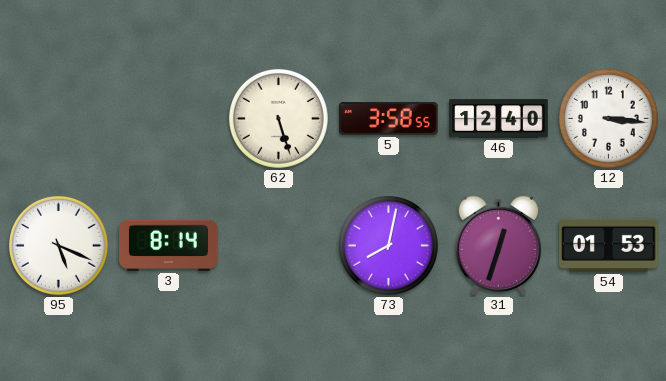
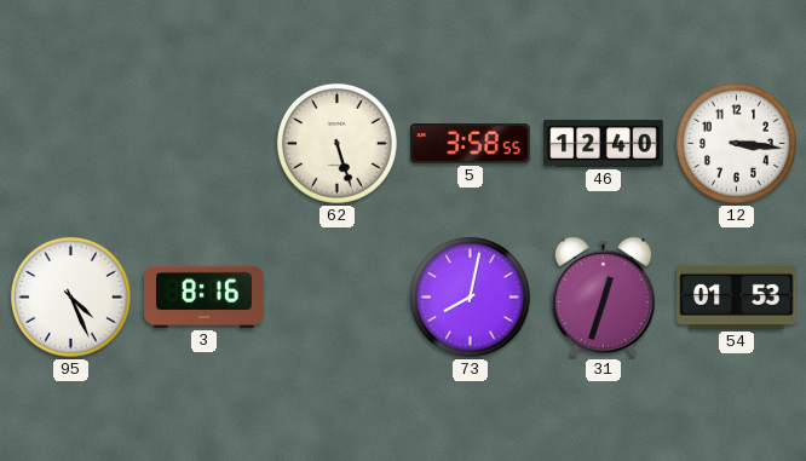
95: 5:19 -> 4:26 (70, 296)
3: 8:14 -> 8:16 (205, 296)
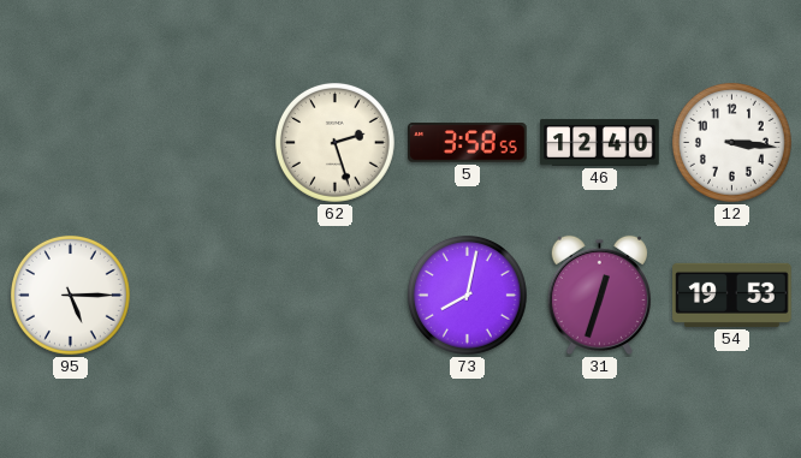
62: 5:27 -> 2:27 (334, 142)
95: 4:26 -> 5:15 (70, 295)
3: 8:16 -> none (205, 296)
54: 01:53 -> 19:53 (732, 295)
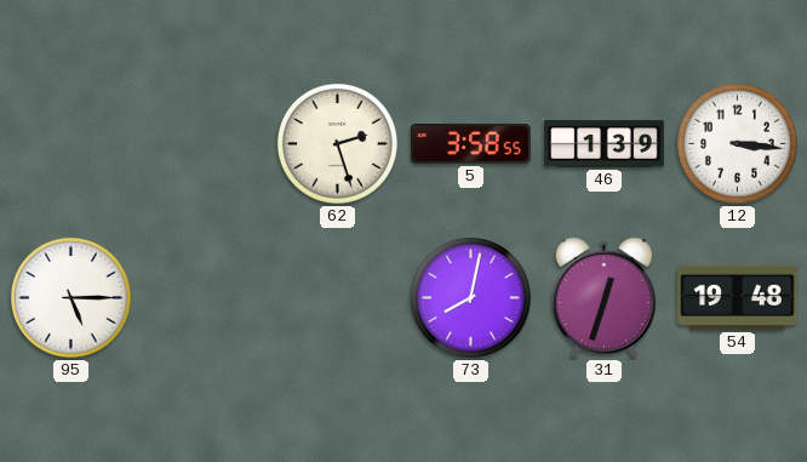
46: 12:40 -> 1:39 (605, 144)
54: 19:53 -> 19:48 (738, 297)
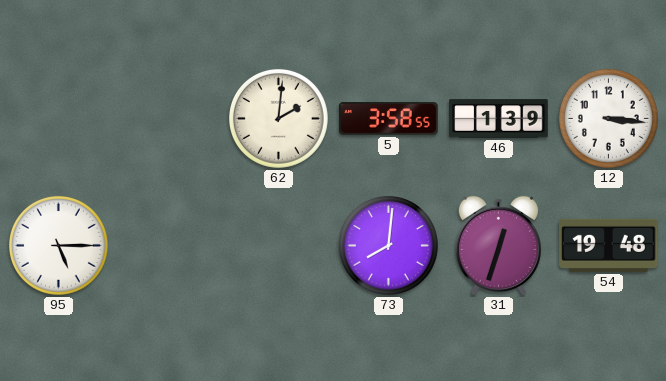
62: 2:27 -> 2:01 (278, 118)
73: 8:02 -> 8:01 (388, 245)
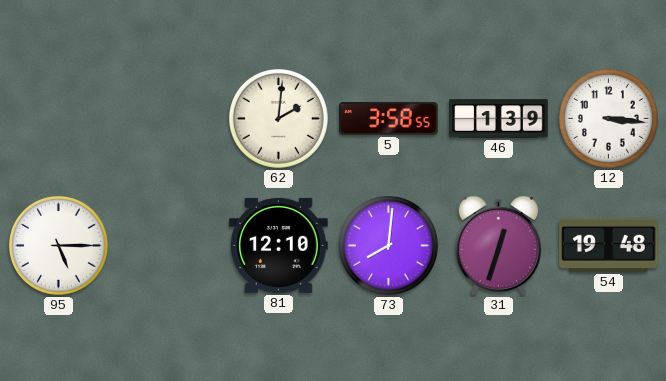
81: none -> 12:10 (279, 245)
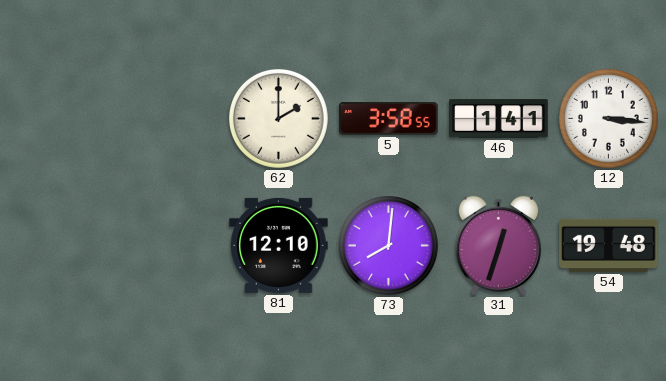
62: 2:01 -> 2:00 (278, 118)
46: 1:39 -> 1:41 (499, 119)
95: 5:15 -> none (58, 245)
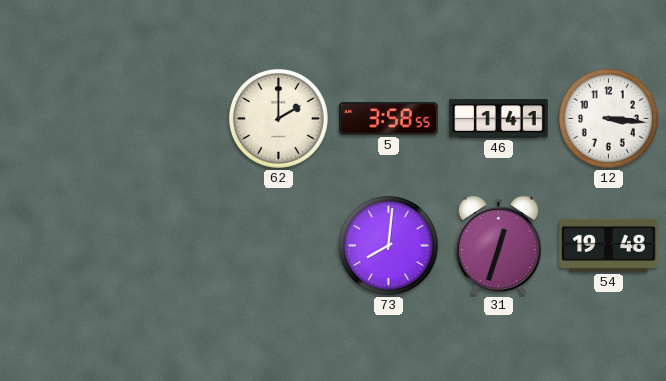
81: 12:10 -> none (279, 245)
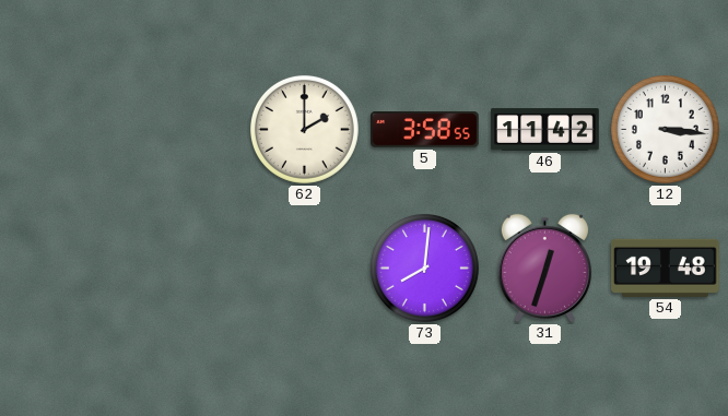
46: 1:41 -> 11:42 (545, 130)
